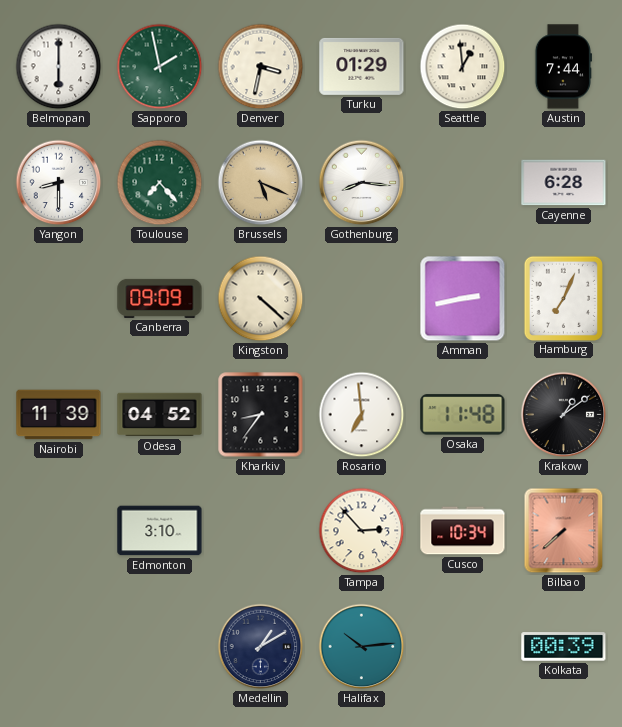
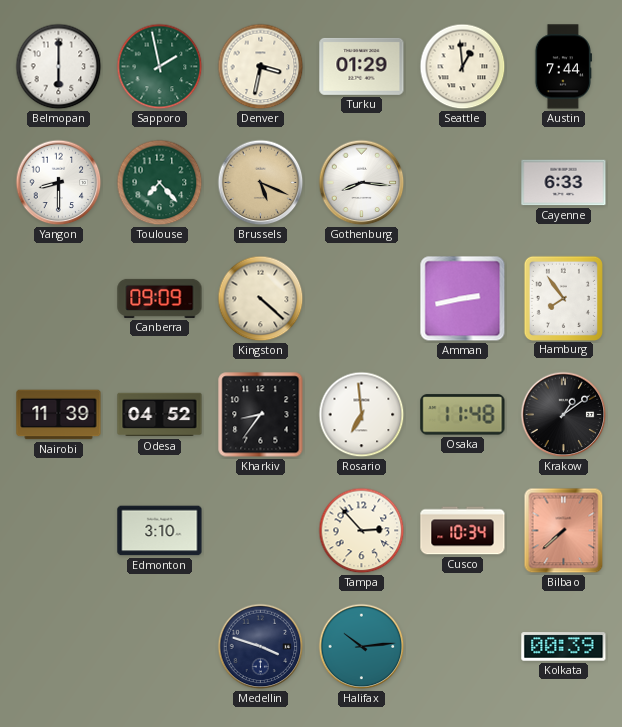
Cayenne: 6:28 -> 6:33 (564, 183)
Hamburg: 7:04 -> 7:54 (563, 298)
Medellin: 1:10 -> 3:48 (261, 647)
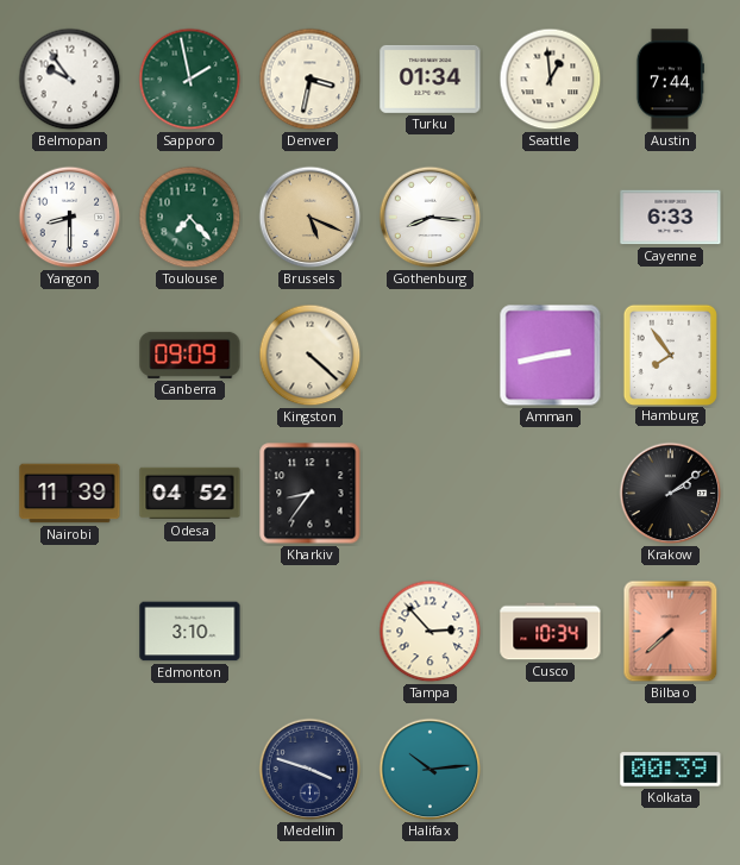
Belmopan: 6:00 -> 9:54 (70, 80)
Turku: 01:29 -> 01:34 (431, 79)
Rosario: 6:59 -> none (362, 415)
Osaka: 11:48 -> none (463, 415)
Krakow: 1:09 -> 2:09 (671, 494)
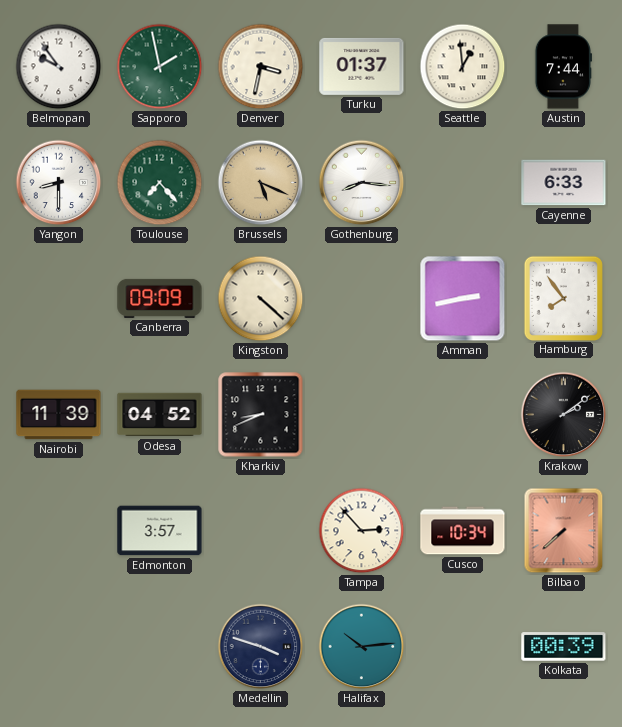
Turku: 01:34 -> 01:37 (362, 66)
Kharkiv: 8:36 -> 8:41 (261, 415)
Edmonton: 3:10 -> 3:57 (160, 531)
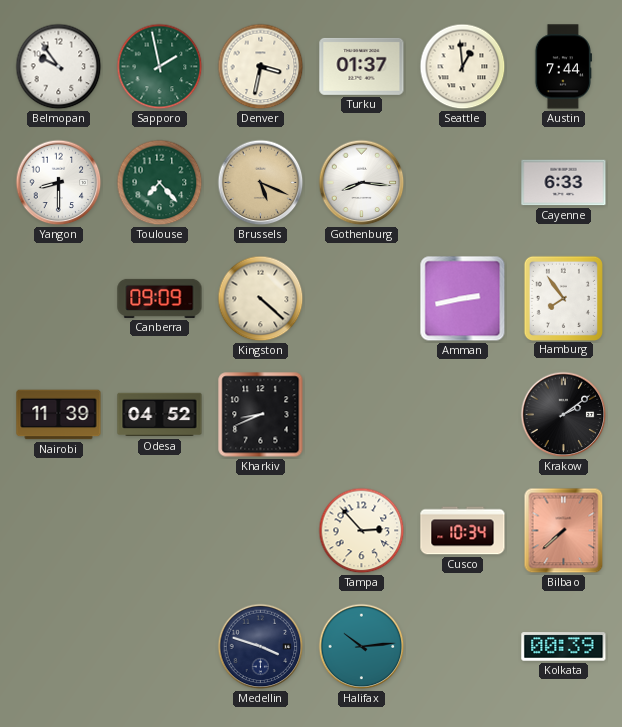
Edmonton: 3:57 -> none (160, 531)
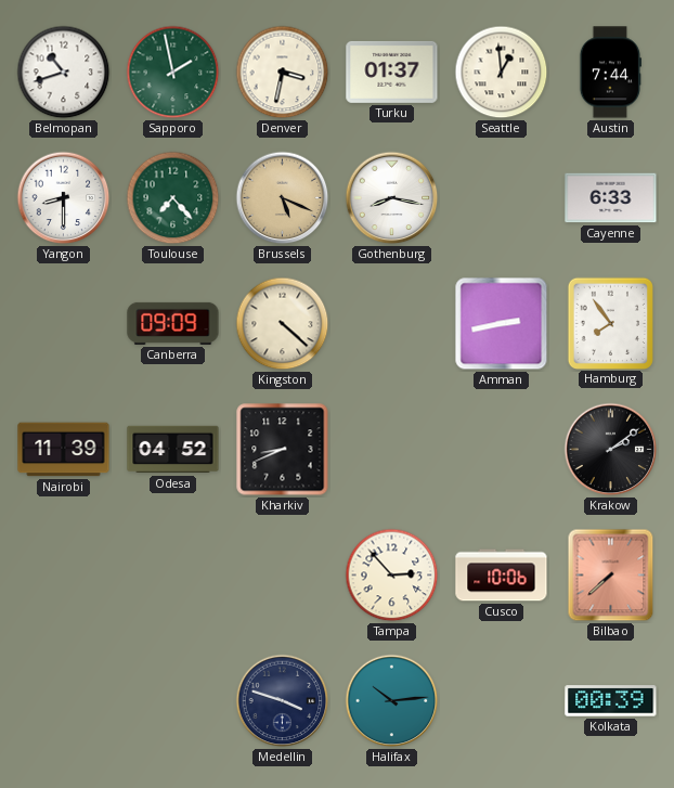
Belmopan: 9:54 -> 10:42 (64, 73)
Gothenburg: 8:16 -> 8:17 (392, 198)
Cusco: 10:34 -> 10:06 (502, 576)
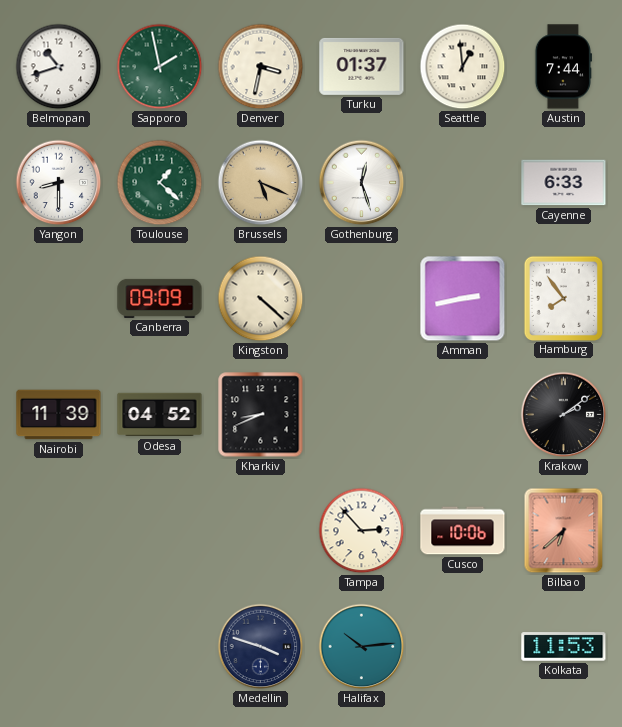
Toulouse: 7:23 -> 1:22 (160, 183)
Gothenburg: 8:17 -> 12:27 (362, 183)
Bilbao: 7:38 -> 6:38 (564, 531)
Kolkata: 00:39 -> 11:53 (564, 647)
